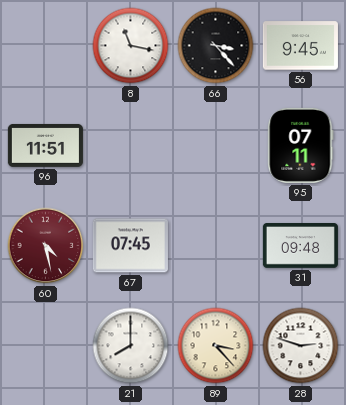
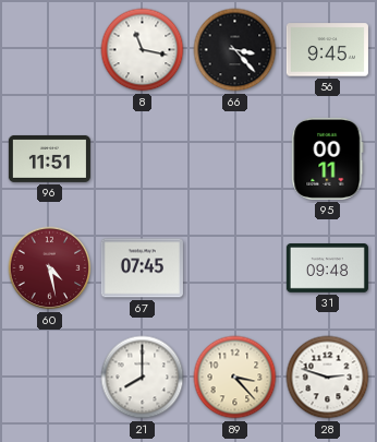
95: 07:11 -> 00:11 (328, 158)
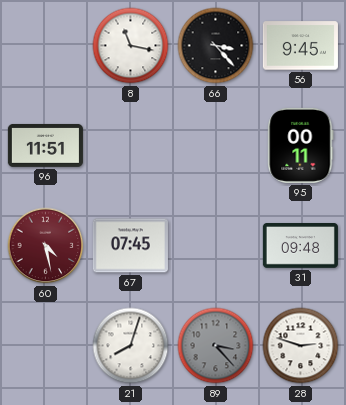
21: 8:00 -> 8:03 (131, 346)
89 dial: cream -> grey (216, 346)
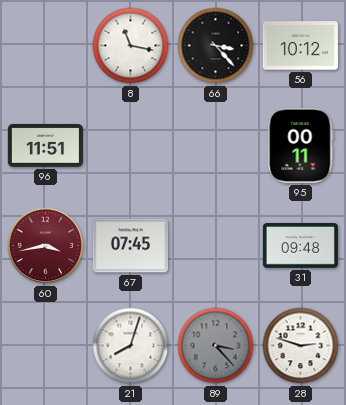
56: 9:45 -> 10:12 (300, 46)
60: 4:28 -> 3:43 (46, 246)
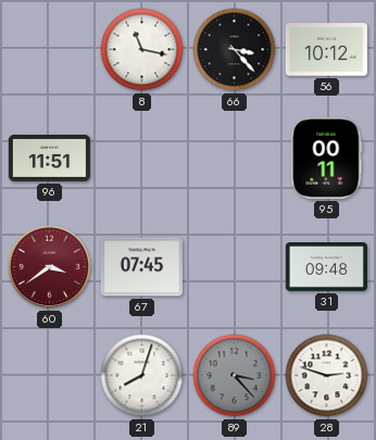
60: 3:43 -> 3:39 (50, 267)
